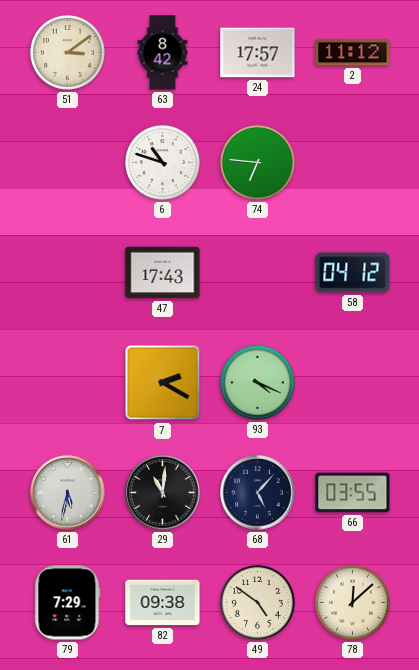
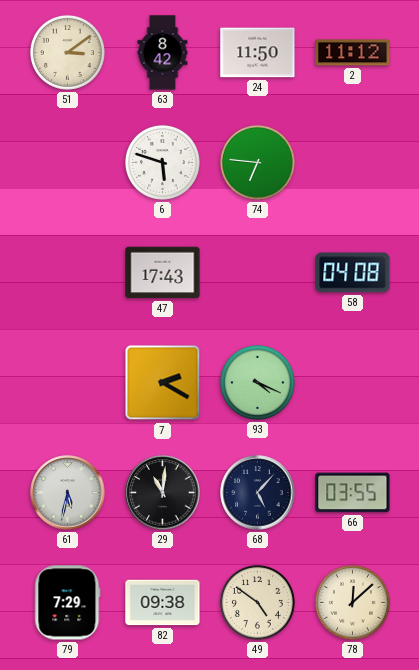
24: 17:57 -> 11:50 (258, 53)
6: 10:48 -> 5:48 (162, 162)
58: 04:12 -> 04:08 (353, 273)
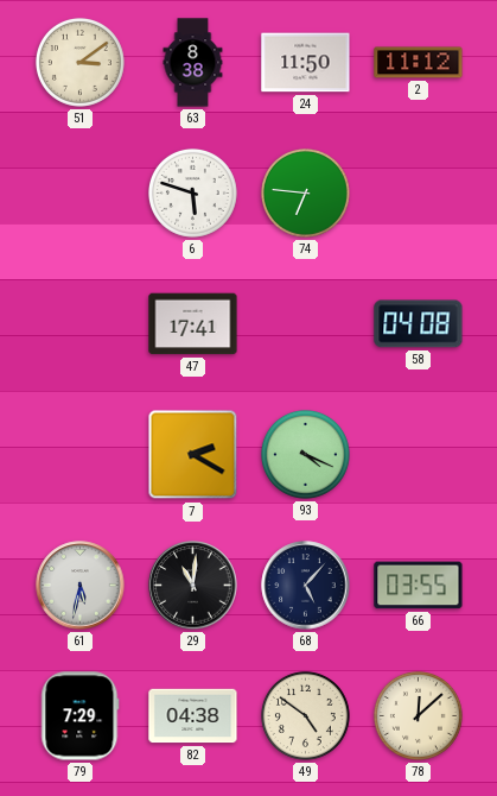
63: 8:42 -> 8:38 (193, 63)
47: 17:43 -> 17:41 (193, 324)
82: 09:38 -> 04:38 (193, 716)
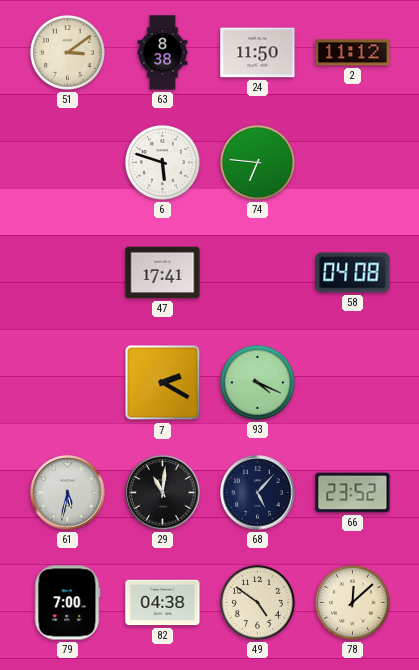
66: 03:55 -> 23:52 (353, 493)
79: 7:29 -> 7:00 (68, 603)
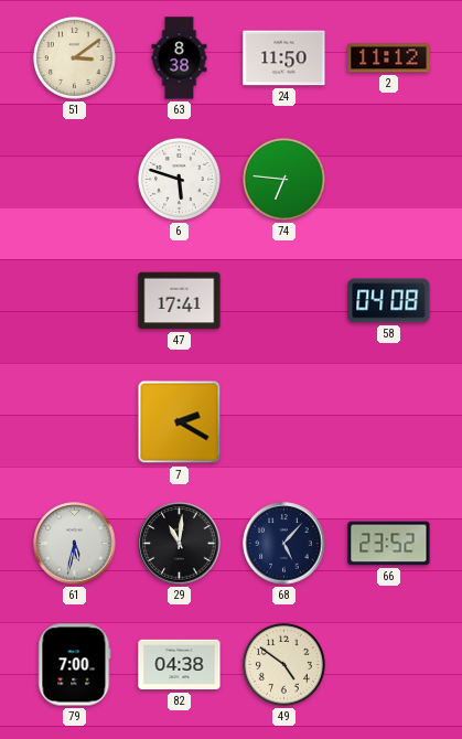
93: 4:19 -> none (257, 382)
78: 12:08 -> none (352, 602)
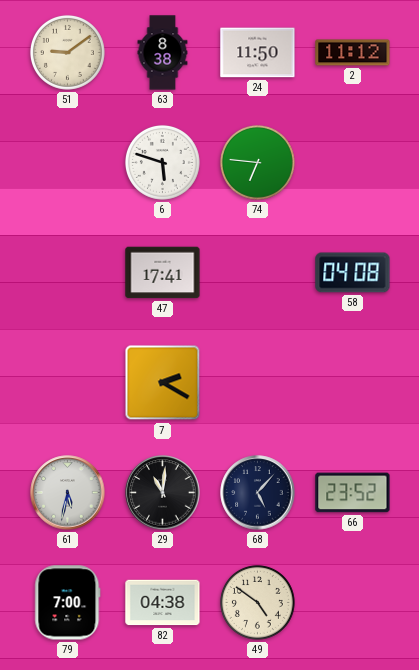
51: 3:09 -> 9:09 (67, 52)
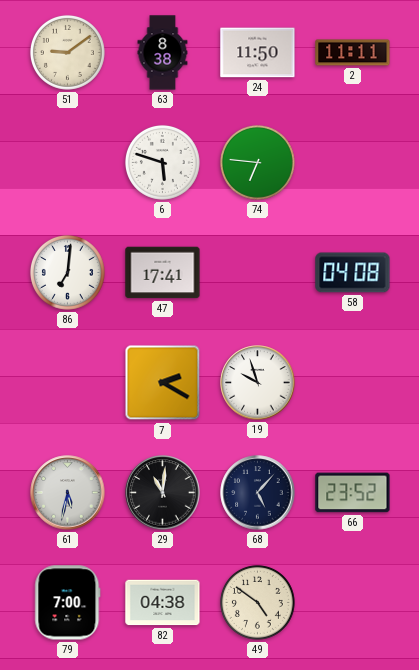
2: 11:12 -> 11:11 (353, 53)
86: none -> 7:01 (67, 272)
19: none -> 9:57 (258, 383)
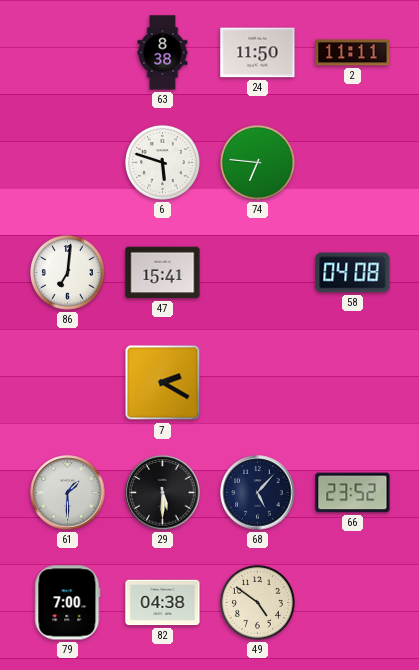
51: 9:09 -> none (67, 52)
47: 17:41 -> 15:41 (163, 273)
19: 9:57 -> none (258, 383)
61: 5:32 -> 1:30 (68, 493)
29: 11:01 -> 5:30 (163, 493)
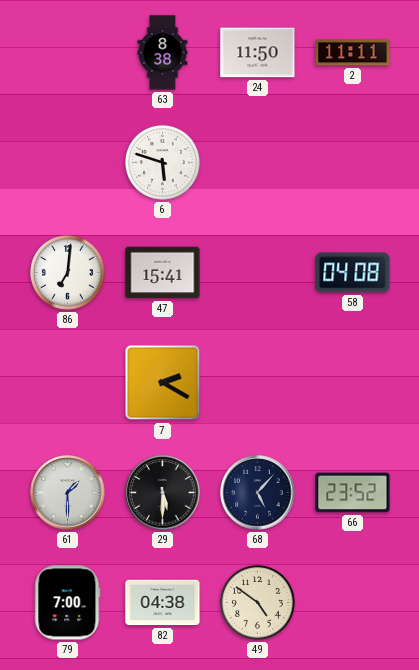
74: 6:46 -> none (257, 162)
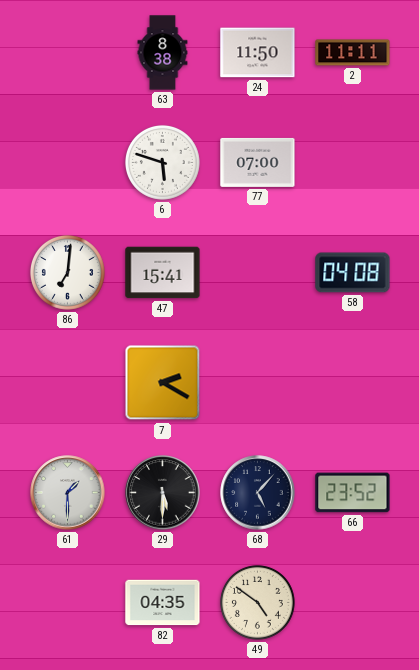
77: none -> 07:00 (258, 162)
79: 7:00 -> none (68, 603)
82: 04:38 -> 04:35 (163, 603)
